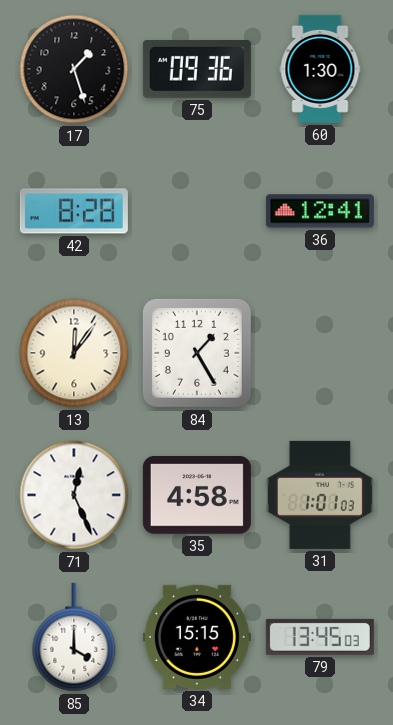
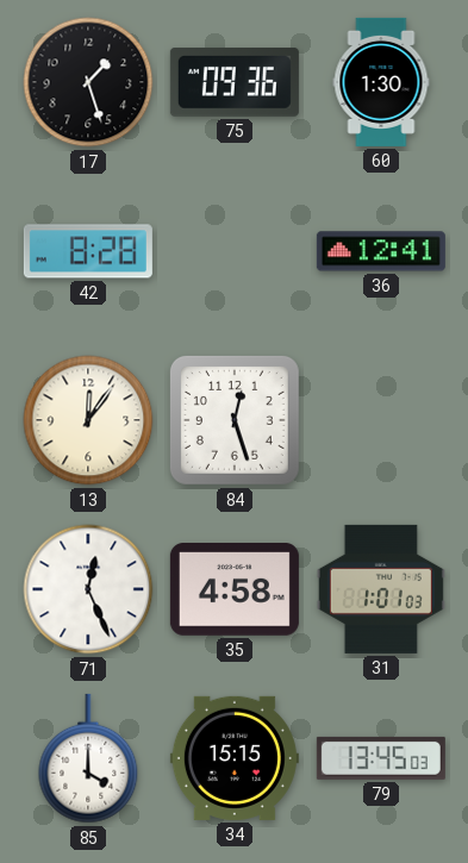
84: 1:25 -> 12:27 (235, 420)
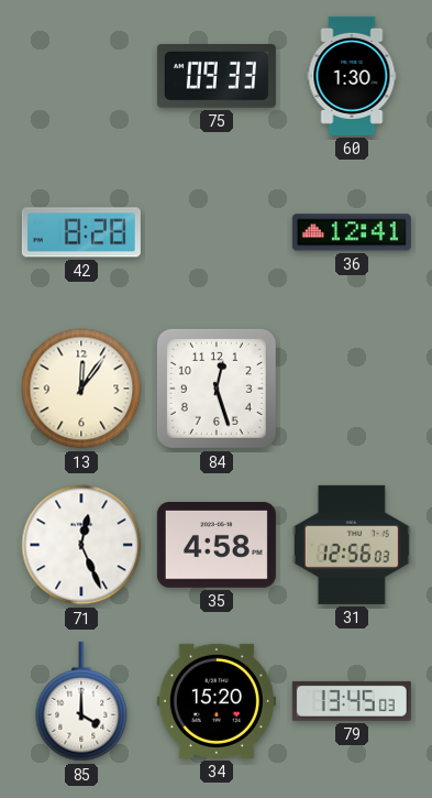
17: 1:27 -> none (88, 82)
75: 09:36 -> 09:33 (217, 77)
31: 1:01 -> 12:56 (352, 545)
34: 15:15 -> 15:20 (217, 701)
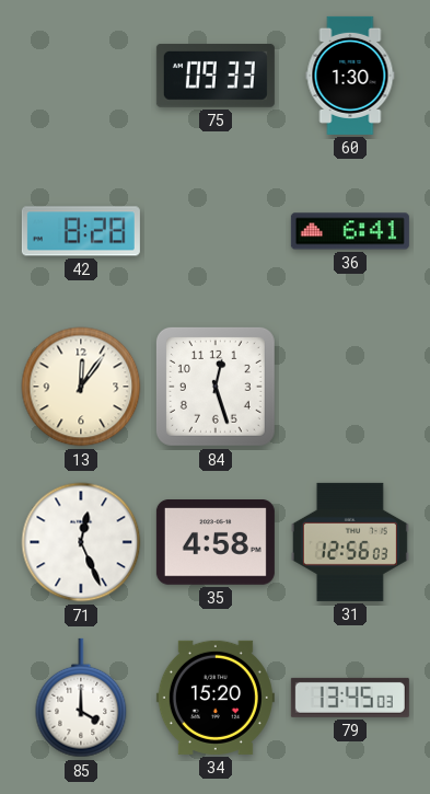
36: 12:41 -> 6:41 (350, 231)
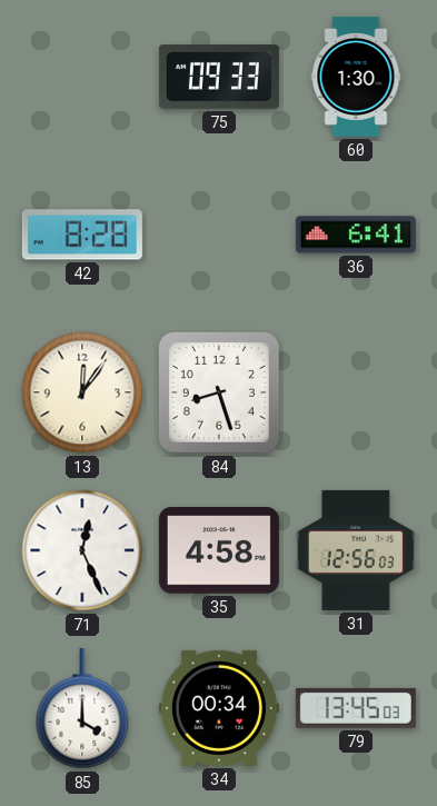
84: 12:27 -> 8:27 (219, 392)
34: 15:20 -> 00:34 (219, 708)
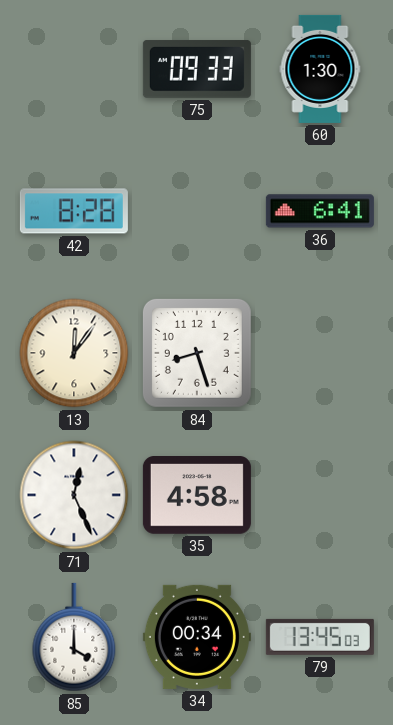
31: 12:56 -> none (356, 550)
